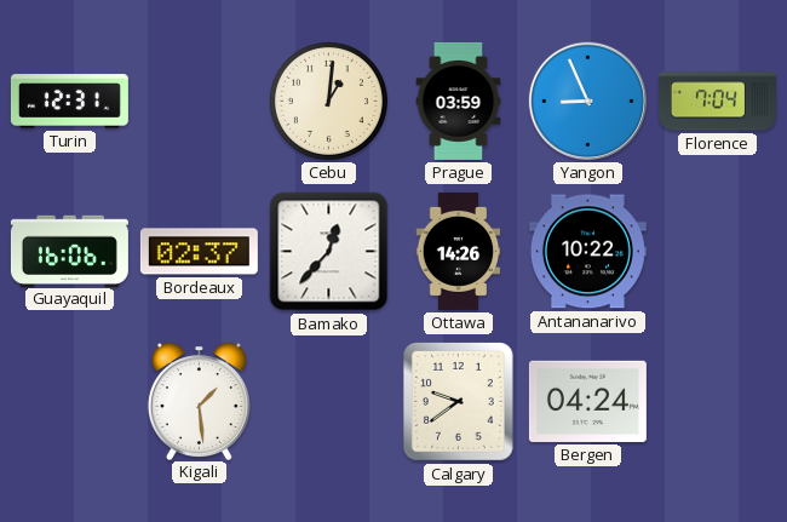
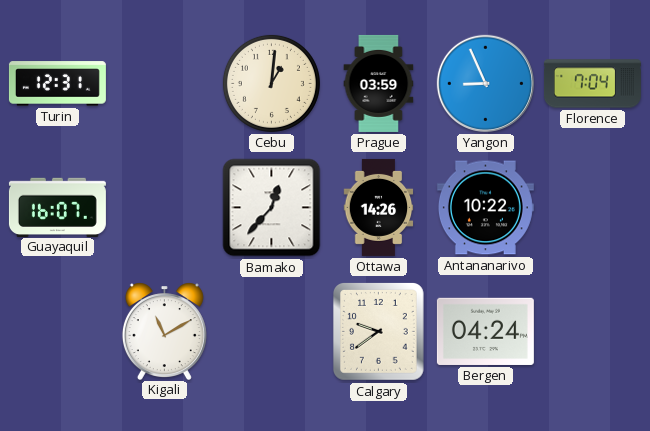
Guayaquil: 16:06 -> 16:07 (57, 207)
Bordeaux: 02:37 -> none (199, 252)
Kigali: 1:29 -> 11:10 (164, 331)
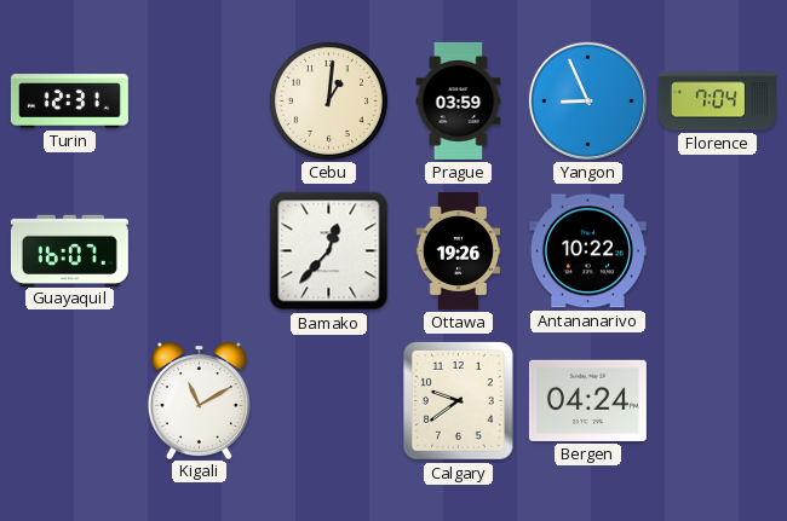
Ottawa: 14:26 -> 19:26 (459, 250)
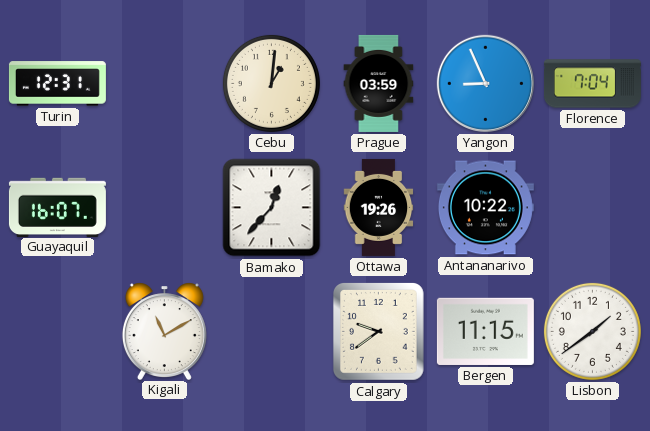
Bergen: 04:24 -> 11:15 (485, 331)
Lisbon: none -> 1:39 (592, 331)
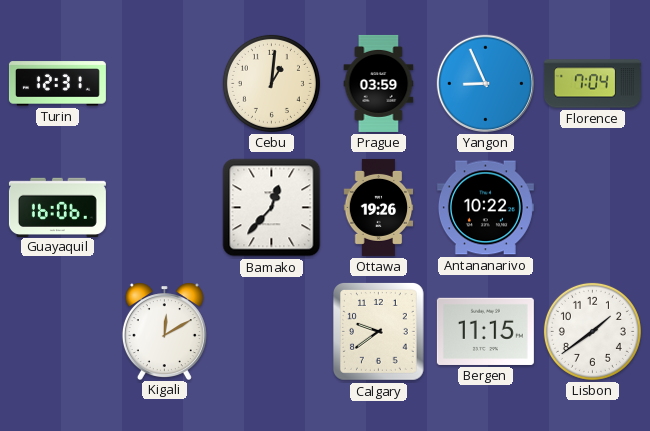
Guayaquil: 16:07 -> 16:06 (57, 207)
Kigali: 11:10 -> 12:10 (164, 331)
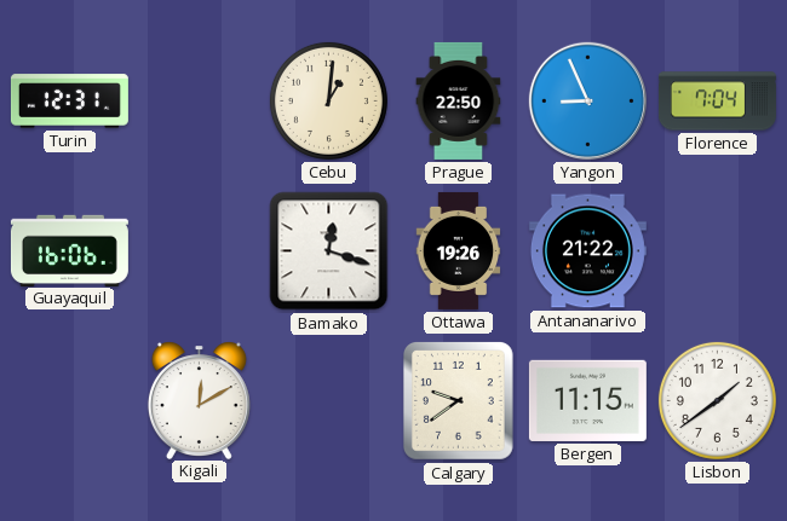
Prague: 03:59 -> 22:50 (459, 100)
Bamako: 12:37 -> 12:18 (329, 251)
Antananarivo: 10:22 -> 21:22 (587, 251)
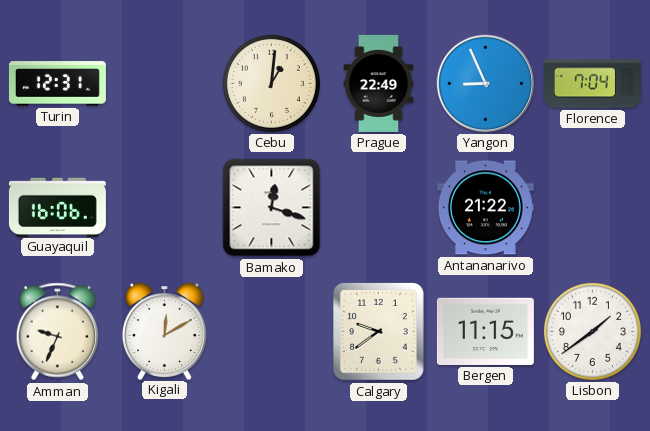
Prague: 22:50 -> 22:49 (379, 83)
Ottawa: 19:26 -> none (459, 250)
Amman: none -> 9:34 (58, 332)
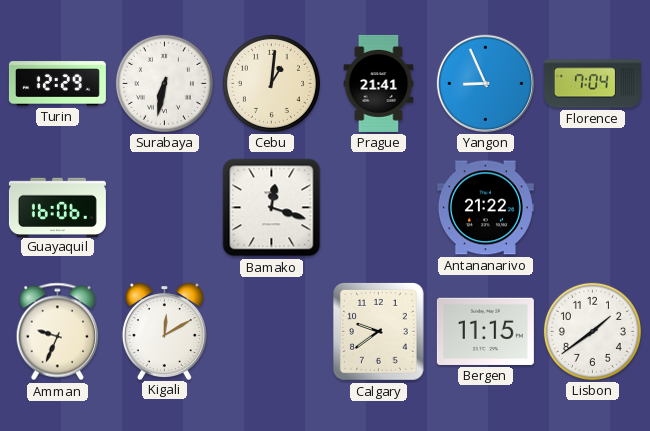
Turin: 12:31 -> 12:29 (57, 84)
Surabaya: none -> 6:32 (164, 83)
Prague: 22:49 -> 21:41 (379, 83)
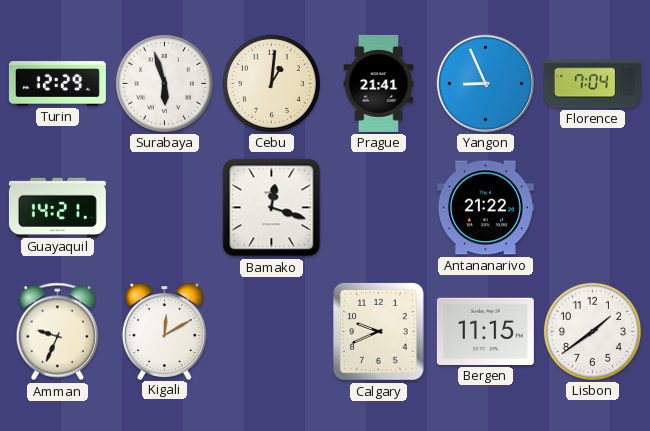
Surabaya: 6:32 -> 5:57 (164, 83)
Guayaquil: 16:06 -> 14:21 (57, 207)
Calgary: 9:39 -> 9:41 (379, 332)
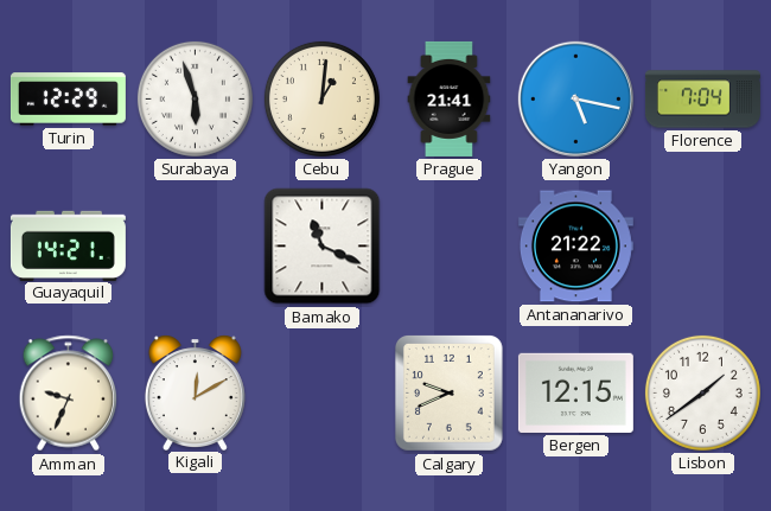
Yangon: 8:56 -> 5:17 (575, 98)
Bamako: 12:18 -> 11:19 (323, 247)
Bergen: 11:15 -> 12:15 (575, 392)
